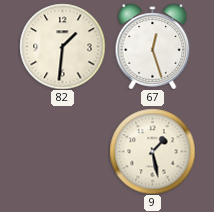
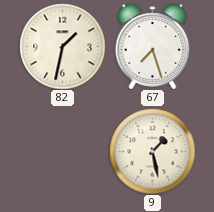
82: 1:31 -> 1:32 (62, 46)
67: 12:27 -> 7:27 (153, 46)
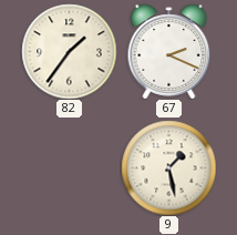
82: 1:32 -> 1:36 (69, 51)
67: 7:27 -> 2:19 (169, 51)
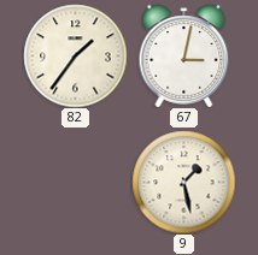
67: 2:19 -> 3:02 (184, 55)
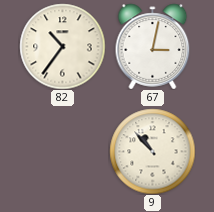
82: 1:36 -> 10:36 (62, 46)
9: 1:28 -> 10:53 (152, 151)
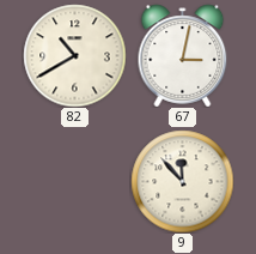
82: 10:36 -> 10:40 (74, 55)
9: 10:53 -> 11:53 (182, 181)
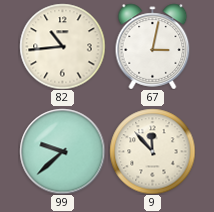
82: 10:40 -> 10:44 (62, 46)
99: none -> 9:38 (62, 151)
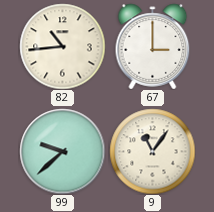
67: 3:02 -> 3:00 (153, 46)
9: 11:53 -> 11:06 (152, 151)
